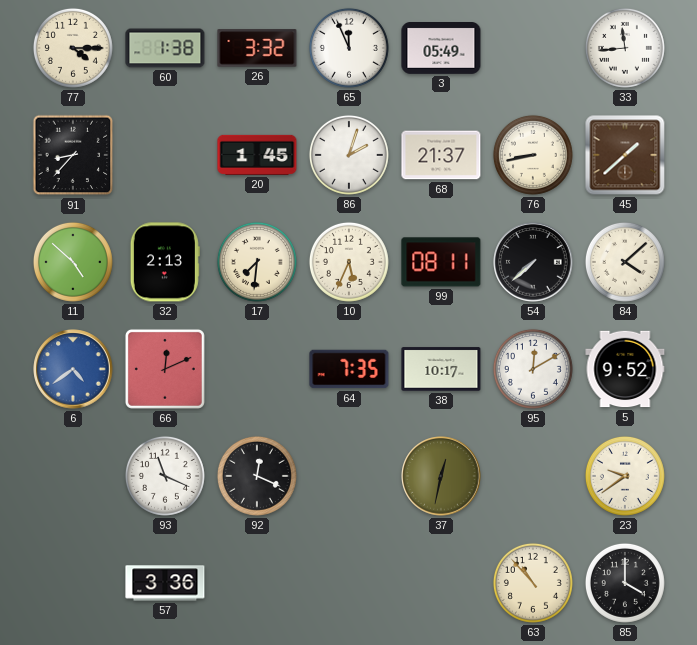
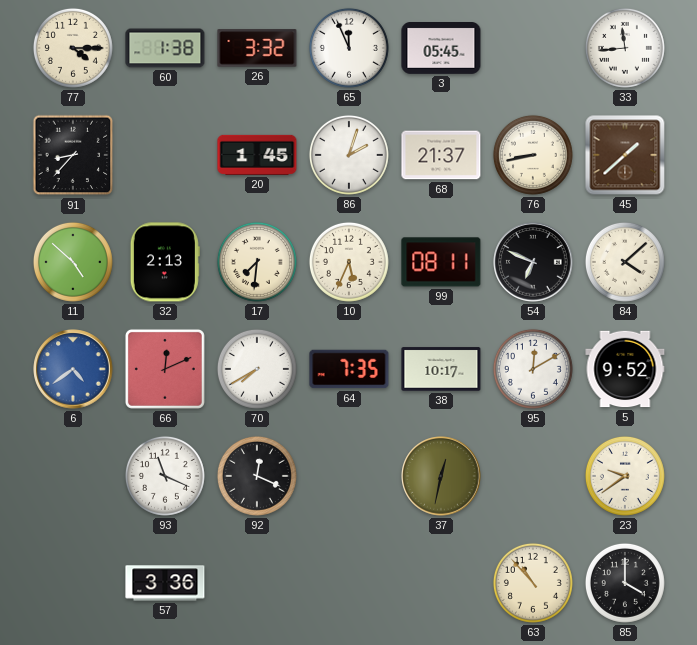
3: 05:49 -> 05:45 (441, 49)
54: 7:38 -> 6:49 (533, 262)
70: none -> 7:40 (257, 369)
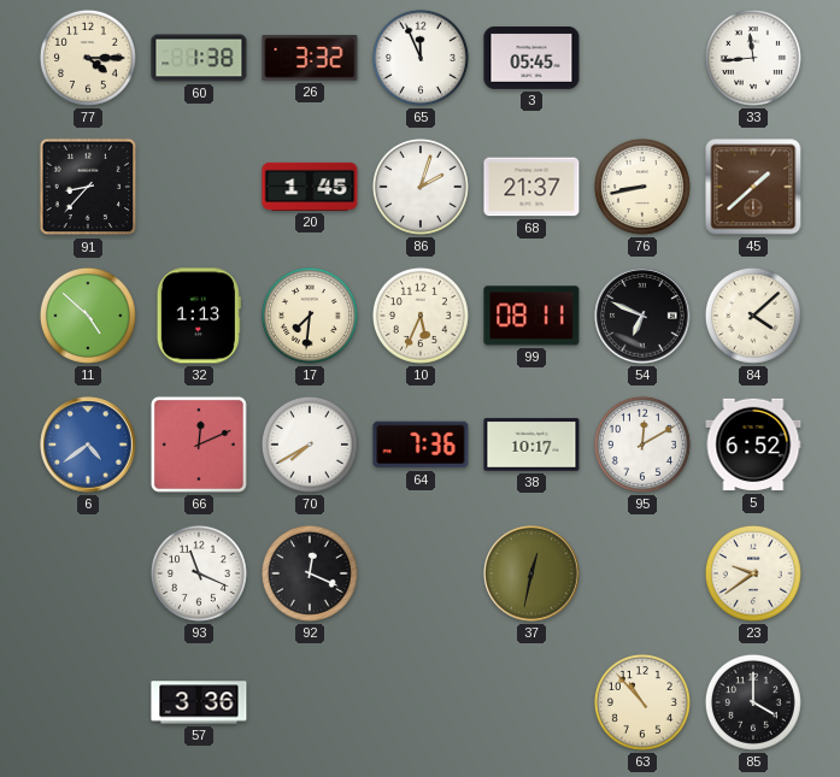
32: 2:13 -> 1:13 (199, 316)
64: 7:35 -> 7:36 (421, 445)
5: 9:52 -> 6:52 (753, 445)
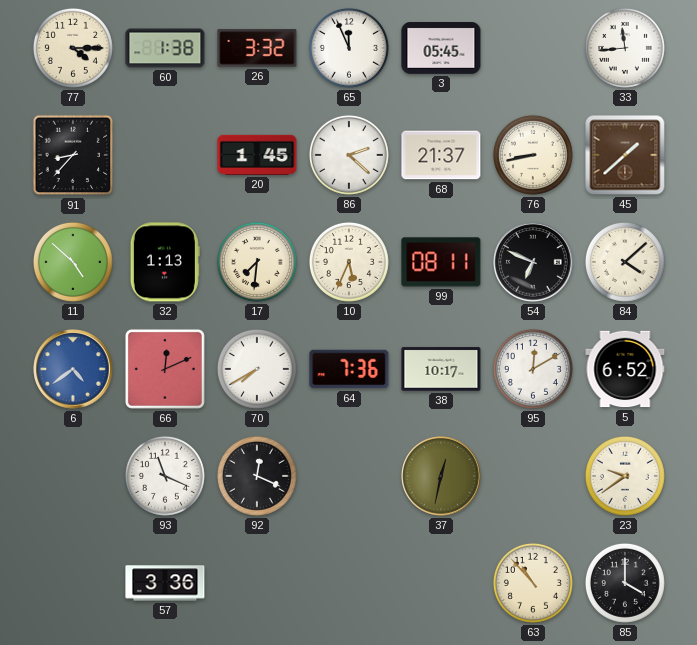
86: 2:03 -> 2:22 (349, 155)
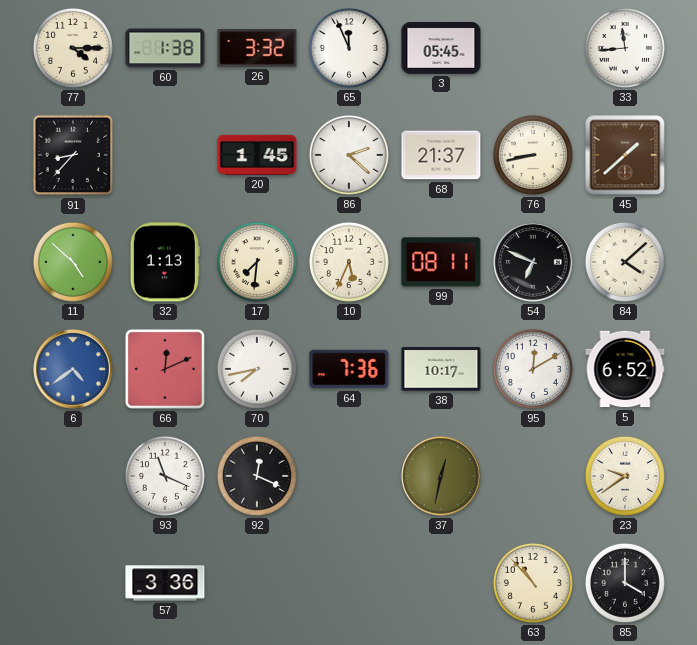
70: 7:40 -> 7:43 (257, 369)
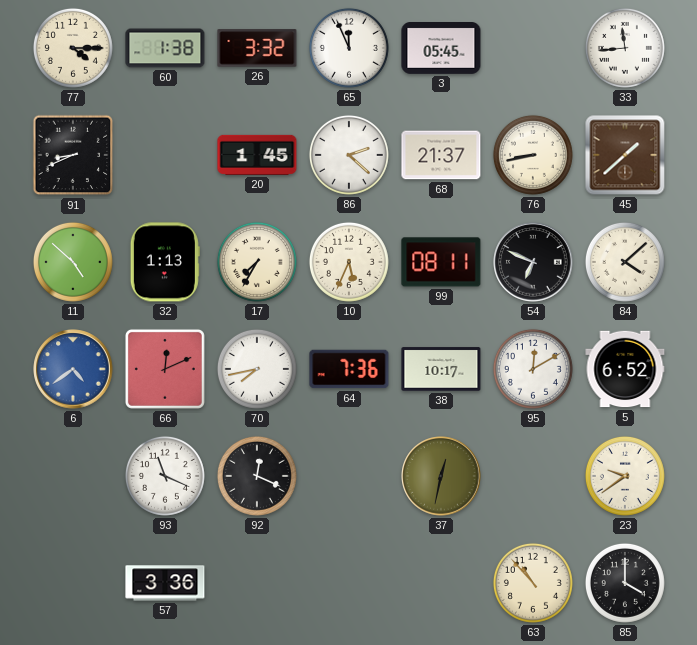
91: 8:37 -> 8:41 (73, 155)
17: 7:31 -> 7:35 (257, 262)
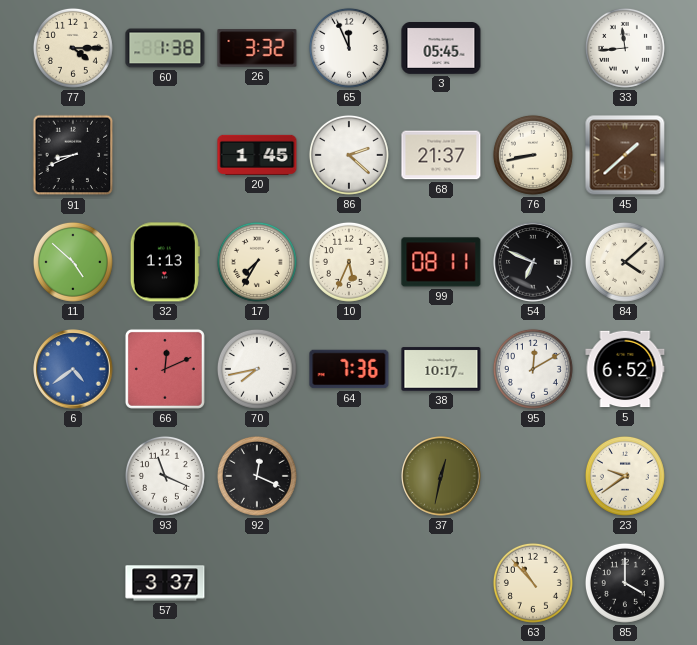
57: 3:36 -> 3:37 (165, 583)
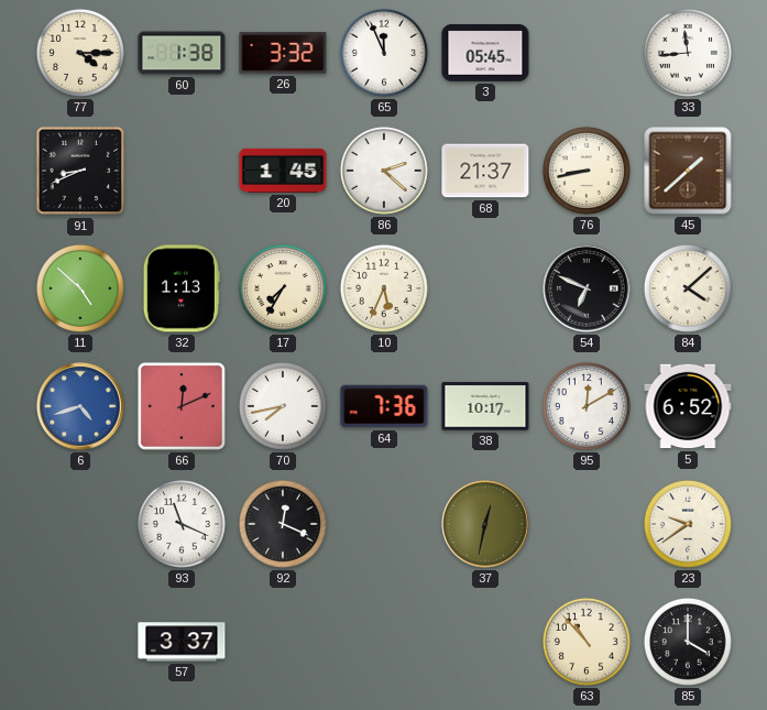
99: 08:11 -> none (441, 262)
6: 4:39 -> 4:42 (80, 406)
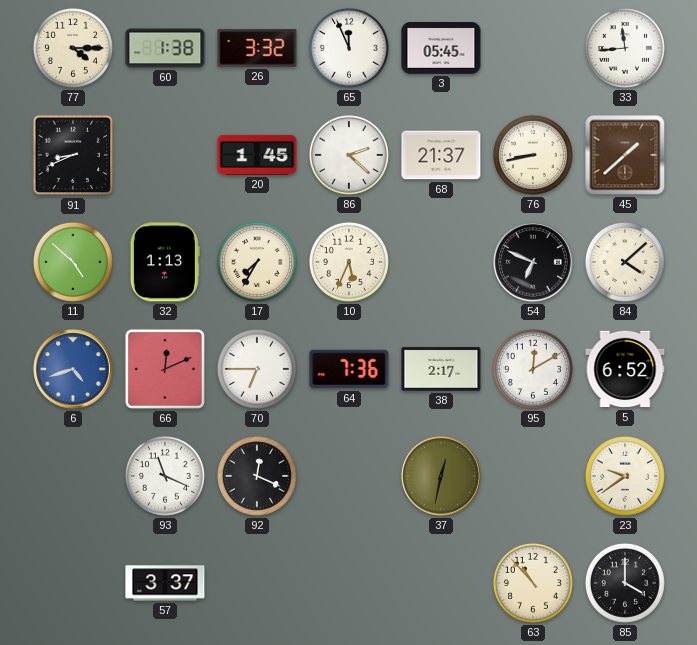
70: 7:43 -> 6:45 (257, 369)
38: 10:17 -> 2:17 (441, 369)
